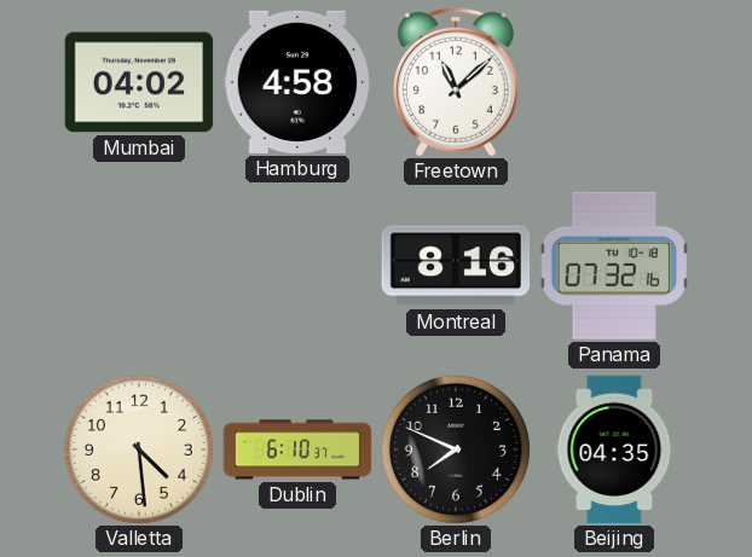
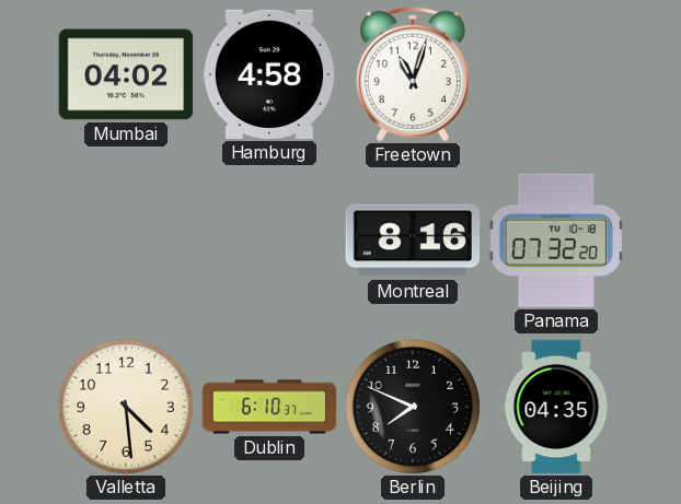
Freetown: 11:08 -> 11:03 (413, 74)
Panama: 07:32:16 -> 07:32:20 (556, 241)
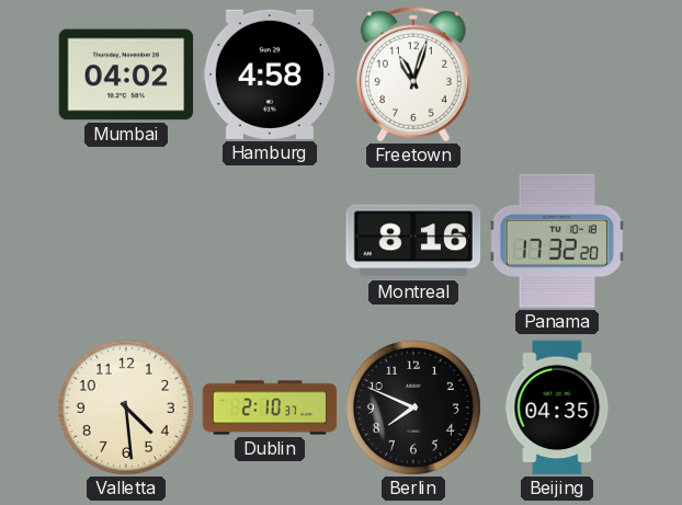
Panama: 07:32 -> 17:32 (557, 241)
Dublin: 6:10 -> 2:10 (270, 408)
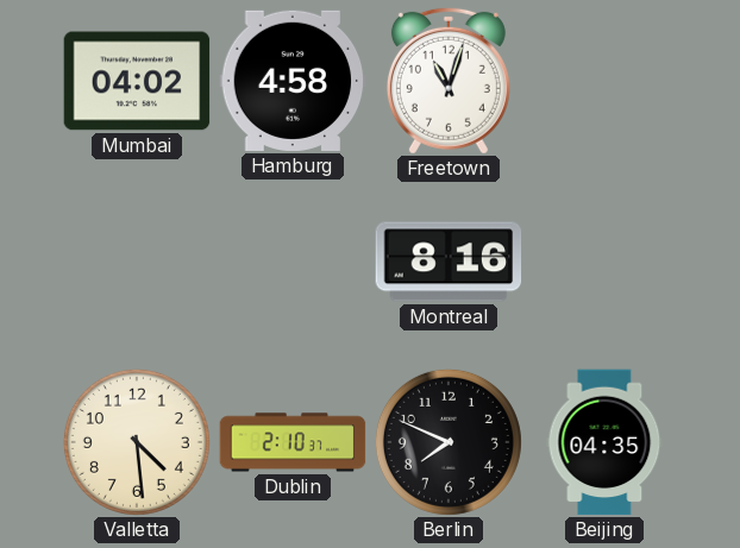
Panama: 17:32 -> none (557, 241)
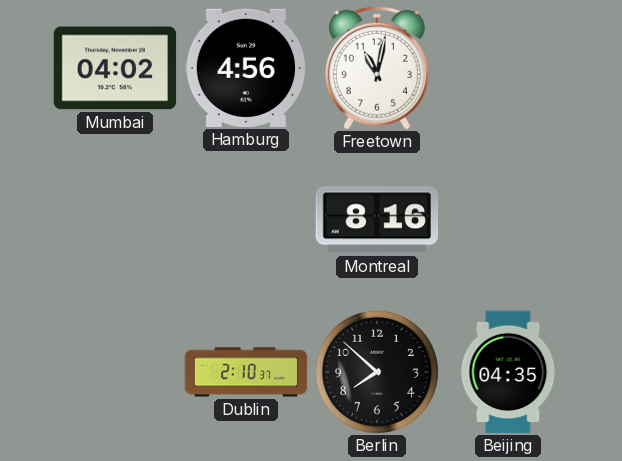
Hamburg: 4:58 -> 4:56 (246, 68)
Freetown: 11:03 -> 11:02 (377, 68)
Valletta: 4:29 -> none (137, 442)
Berlin: 7:49 -> 7:52 (377, 372)
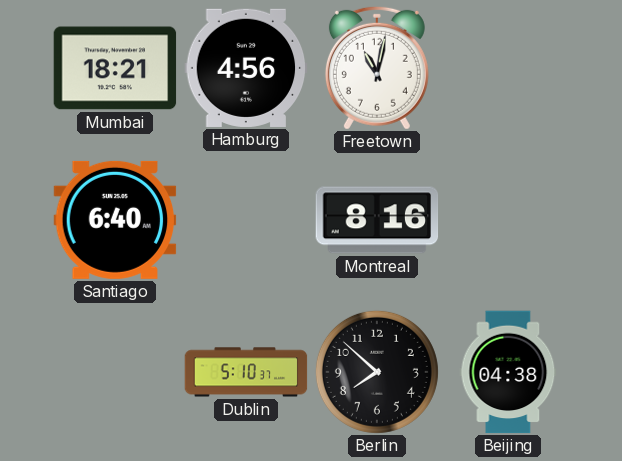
Mumbai: 04:02 -> 18:21 (115, 68)
Santiago: none -> 6:40 (115, 220)
Dublin: 2:10 -> 5:10 (246, 372)
Beijing: 04:35 -> 04:38 (508, 372)
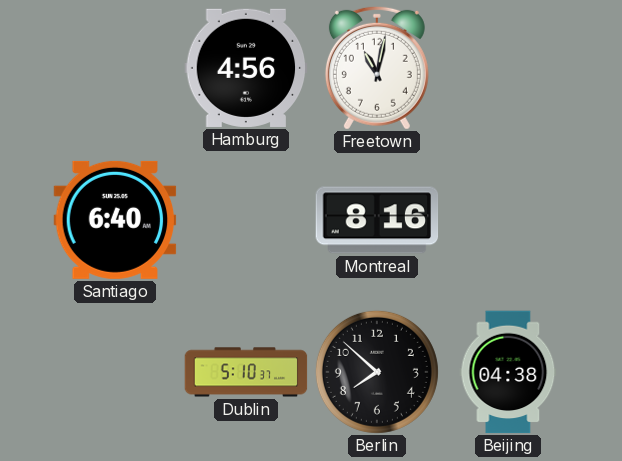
Mumbai: 18:21 -> none (115, 68)
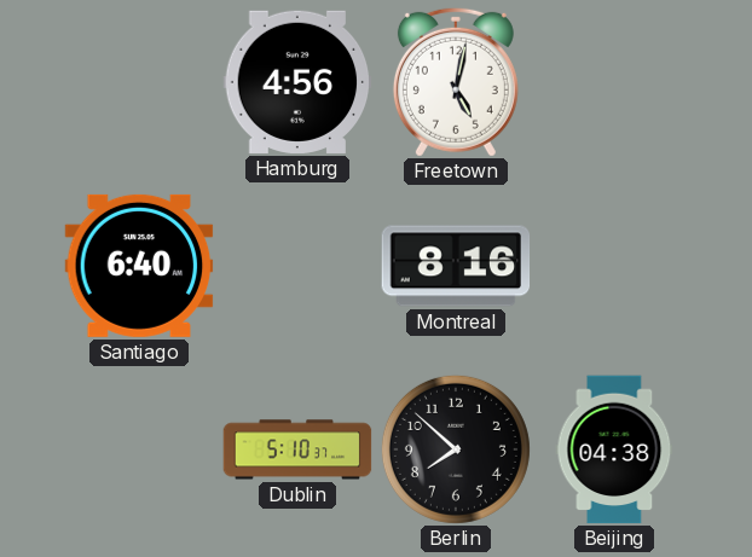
Freetown: 11:02 -> 5:02 (456, 82)
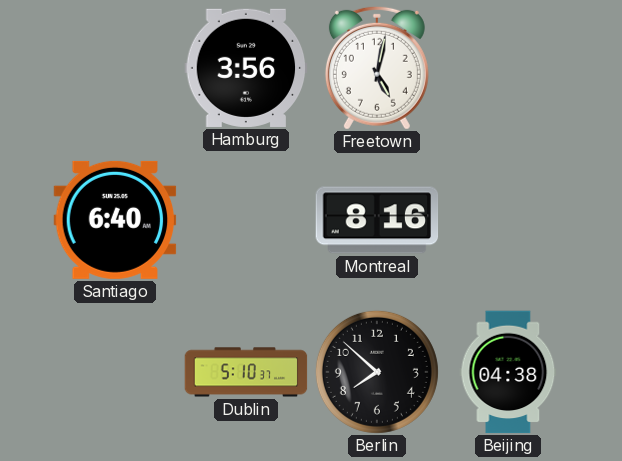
Hamburg: 4:56 -> 3:56 (246, 68)
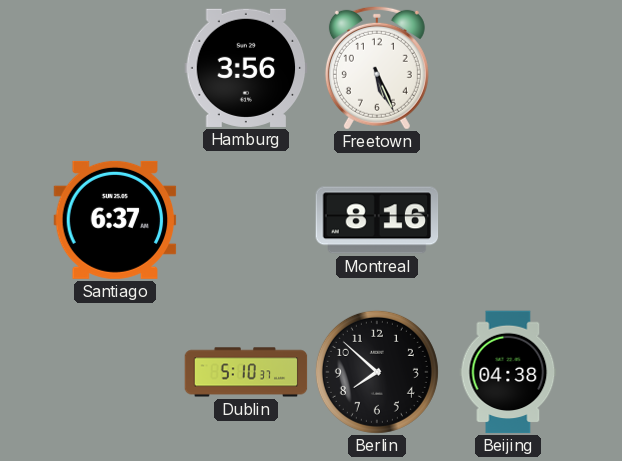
Freetown: 5:02 -> 5:26 (377, 68)
Santiago: 6:40 -> 6:37 (115, 220)
